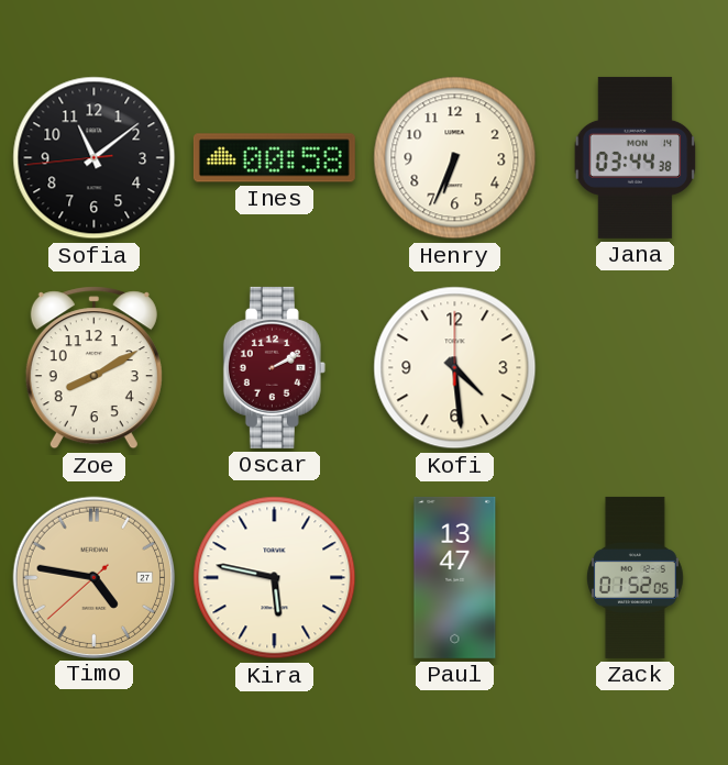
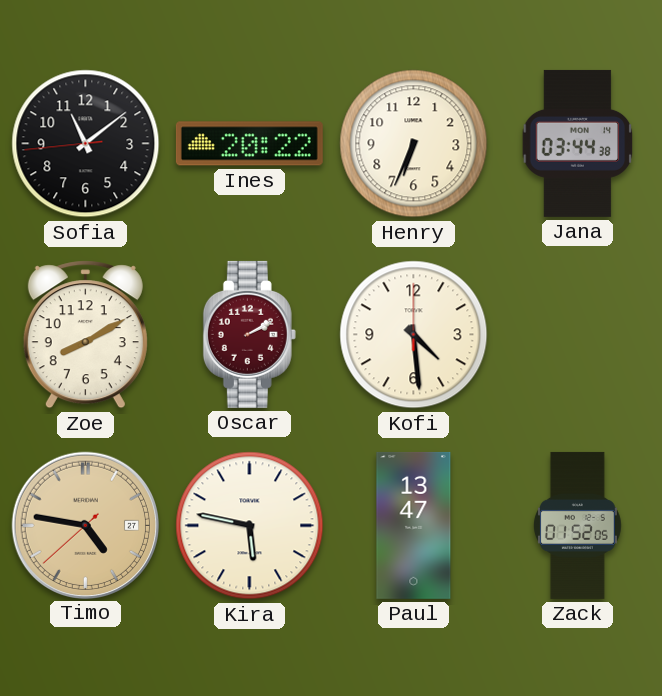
Ines: 00:58 -> 20:22 (249, 144)
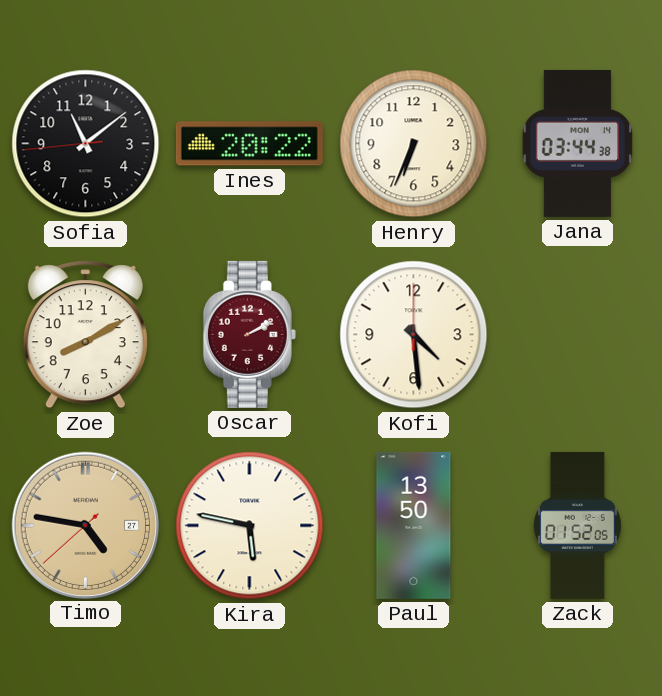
Paul: 13:47 -> 13:50 (414, 525)
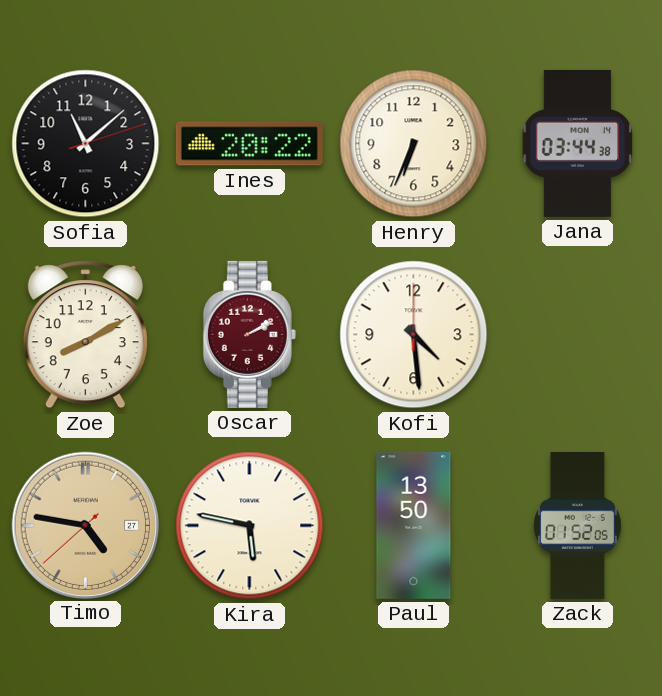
Sofia: 11:08:44 -> 11:08:12 (86, 144)
